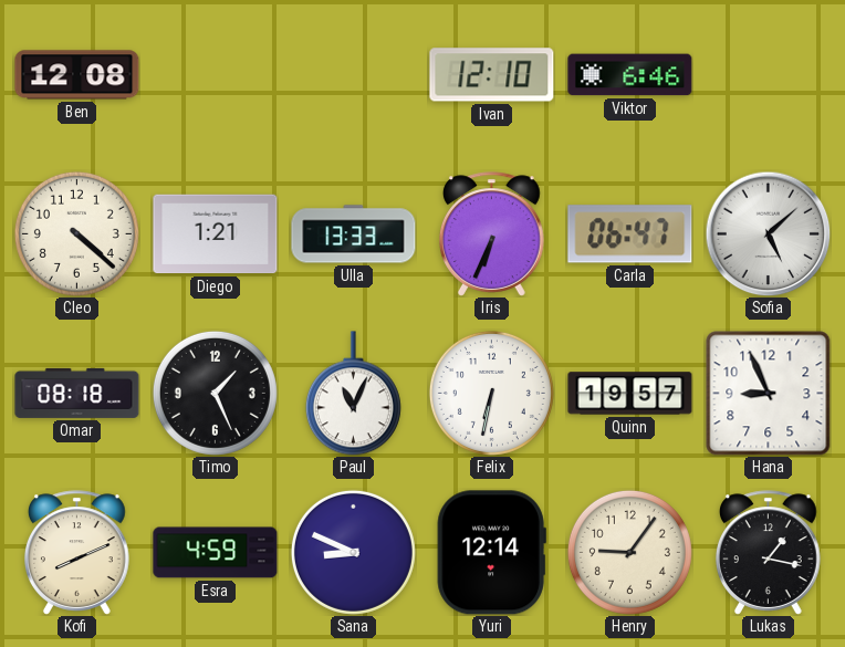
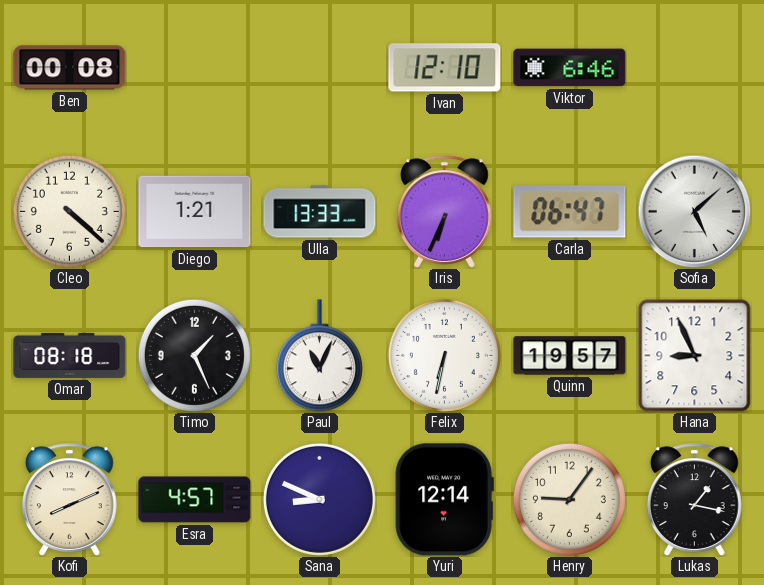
Ben: 12:08 -> 00:08 (70, 68)
Esra: 4:59 -> 4:57 (195, 500)
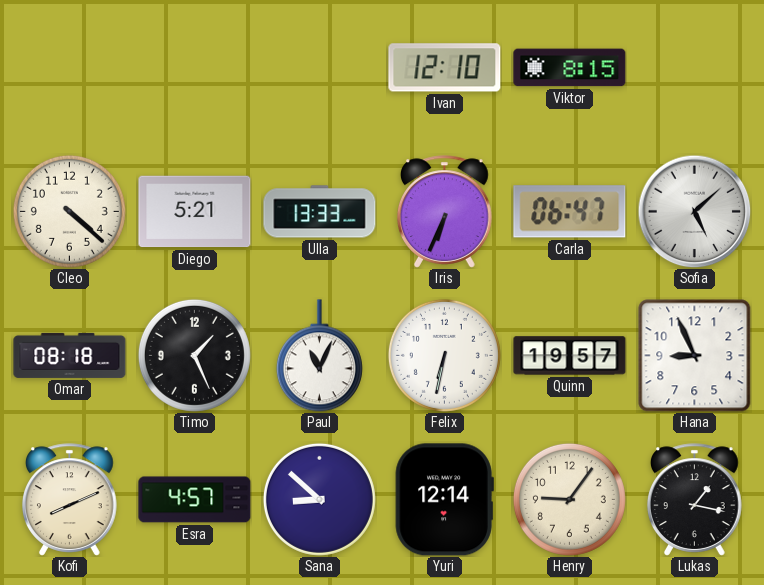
Ben: 00:08 -> none (70, 68)
Viktor: 6:46 -> 8:15 (570, 68)
Diego: 1:21 -> 5:21 (195, 212)
Sana: 8:49 -> 8:52 (319, 499)
